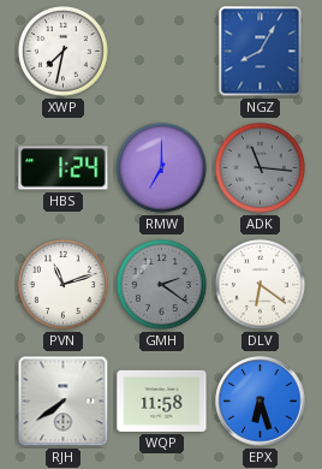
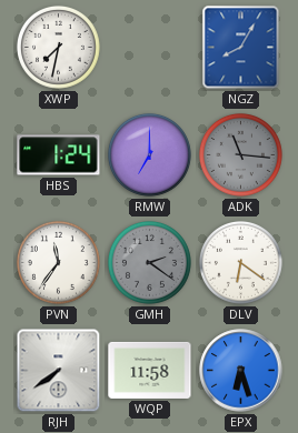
PVN: 11:12 -> 11:36 (58, 262)
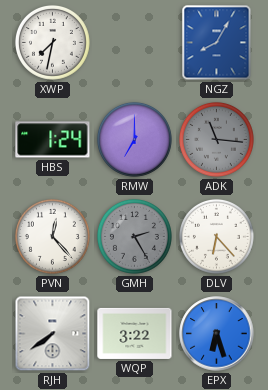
PVN: 11:36 -> 12:23 (52, 236)
GMH: 2:21 -> 2:25 (134, 236)
DLV: 6:21 -> 6:23 (216, 236)
WQP: 11:58 -> 3:22 (135, 333)
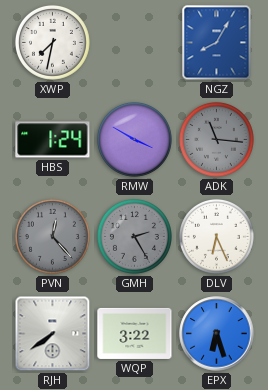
RMW: 7:00 -> 3:50 (134, 139)
PVN dial: white -> grey (52, 236)
DLV: 6:23 -> 6:26 (216, 236)
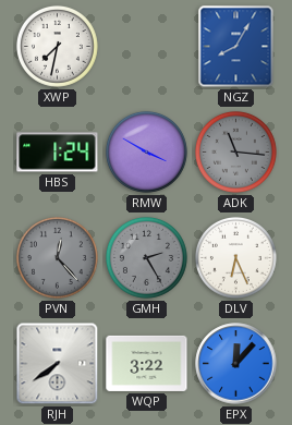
EPX: 6:27 -> 12:07 (236, 364)
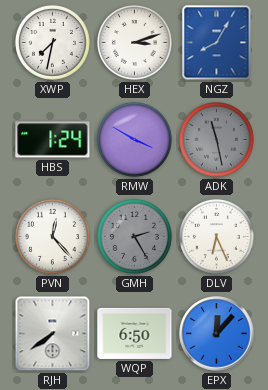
HEX: none -> 3:12 (134, 42)
ADK: 11:16 -> 11:28 (216, 139)
PVN dial: grey -> white (52, 236)
WQP: 3:22 -> 6:50 (135, 333)
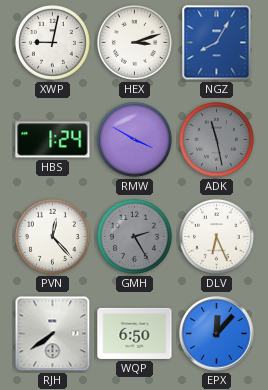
XWP: 7:32 -> 9:02 (52, 42)
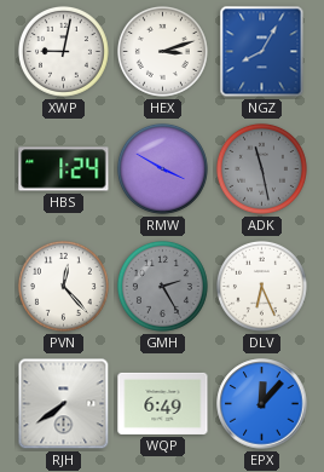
WQP: 6:50 -> 6:49 (163, 403)
